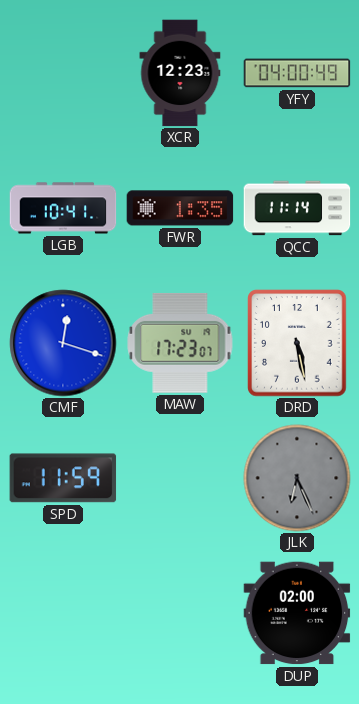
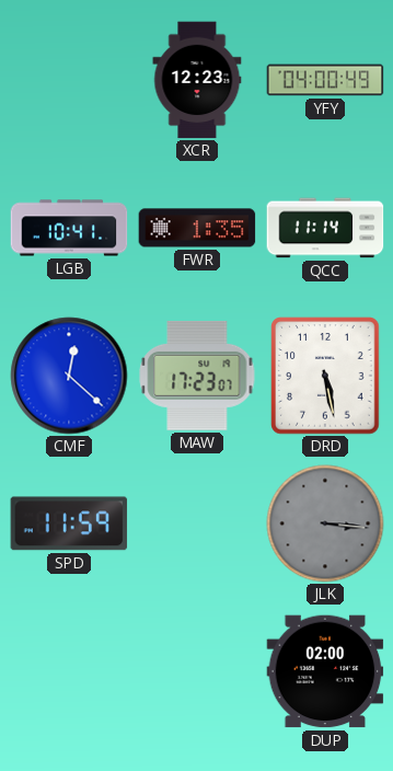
CMF: 12:18 -> 12:22 (69, 376)
JLK: 6:26 -> 3:16 (325, 523)
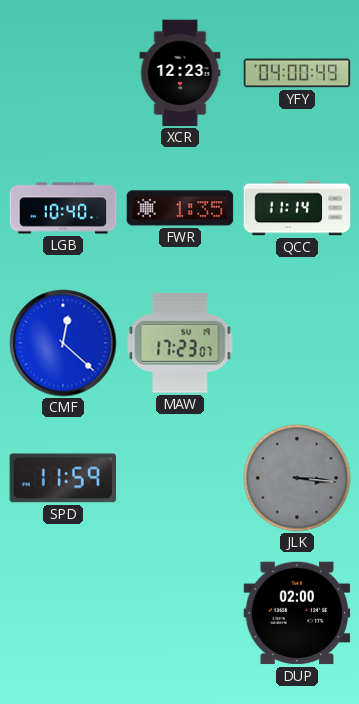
LGB: 10:41 -> 10:40 (63, 208)
DRD: 5:28 -> none (325, 376)
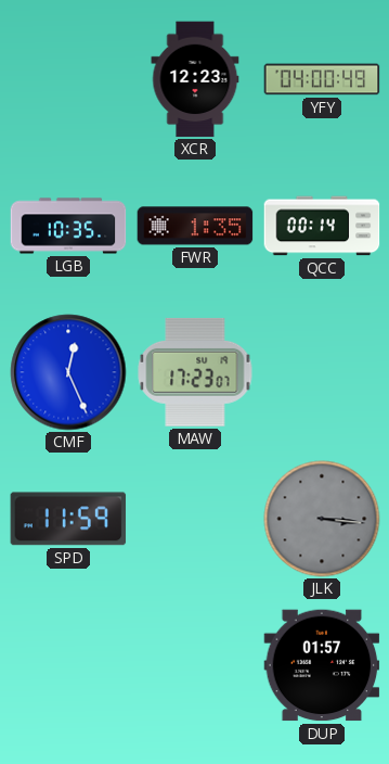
LGB: 10:40 -> 10:35 (68, 226)
QCC: 11:14 -> 00:14 (322, 226)
CMF: 12:22 -> 12:26 (68, 372)
DUP: 02:00 -> 01:57 (322, 665)
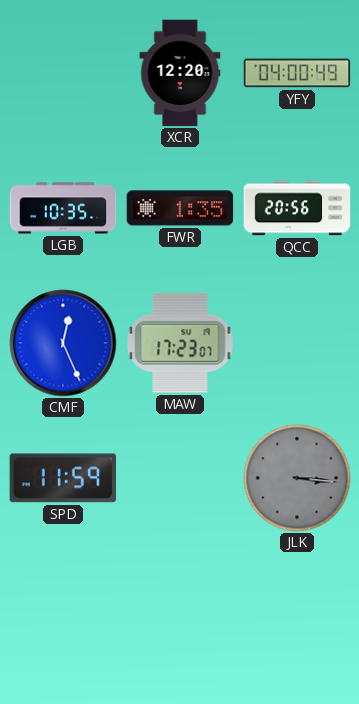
XCR: 12:23 -> 12:20 (180, 73)
QCC: 00:14 -> 20:56 (297, 208)
DUP: 01:57 -> none (322, 665)
